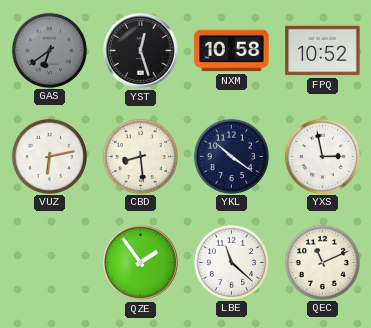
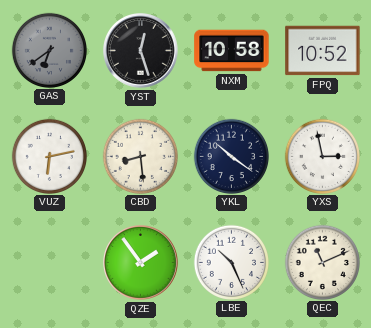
LBE: 11:22 -> 10:26 (231, 262)
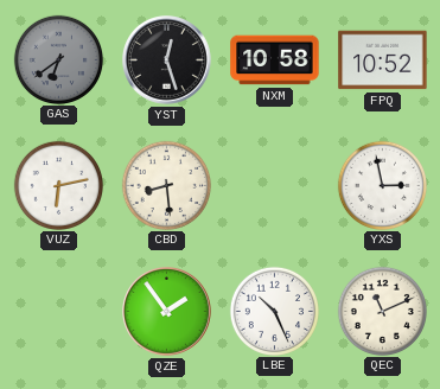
YKL: 10:21 -> none (231, 156)
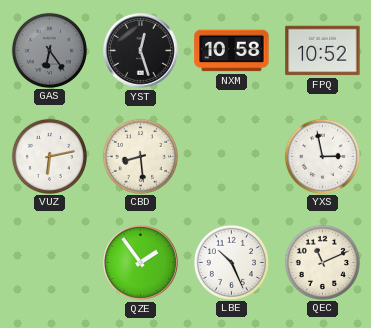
GAS: 6:39 -> 6:24 (49, 50)
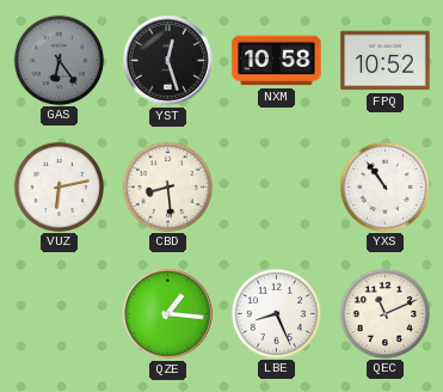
YXS: 2:58 -> 10:54 (384, 186)
QZE: 1:54 -> 1:16 (168, 314)
LBE: 10:26 -> 8:26 (276, 313)
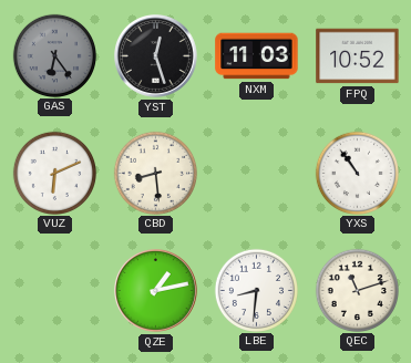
NXM: 10:58 -> 11:03 (257, 56)
VUZ: 6:13 -> 6:11 (54, 173)
QZE: 1:16 -> 1:13 (156, 291)
LBE: 8:26 -> 8:31 (256, 290)
QEC: 11:11 -> 11:12 (357, 290)
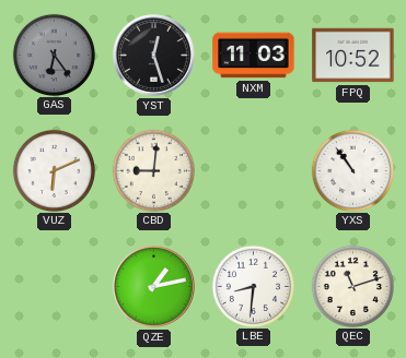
CBD: 8:29 -> 9:01 (153, 170)
